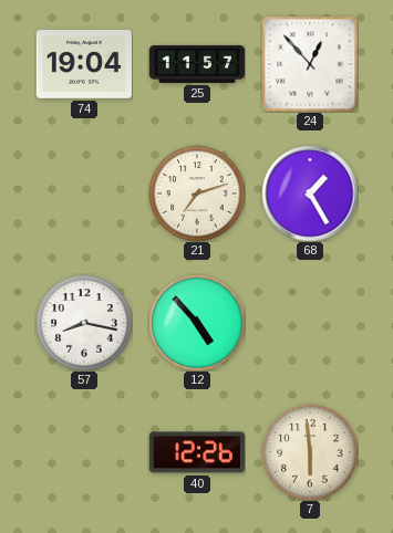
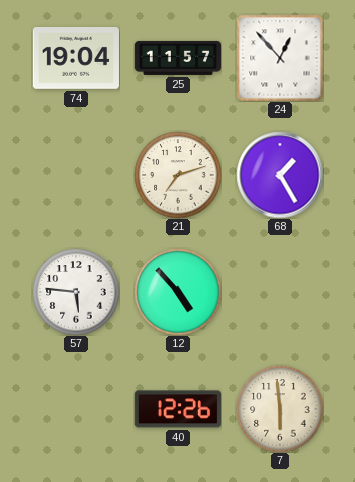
57: 8:17 -> 5:46 (76, 292)
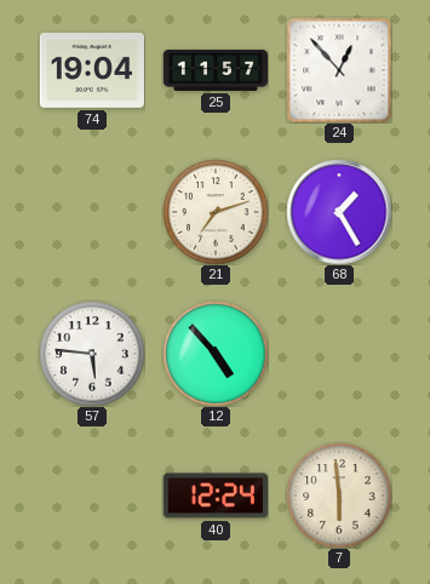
40: 12:26 -> 12:24 (216, 496)
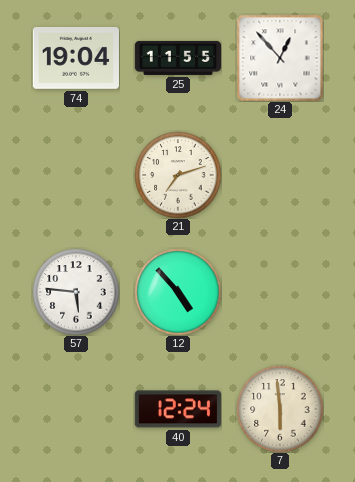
25: 11:57 -> 11:55 (177, 58)
68: 1:25 -> none (339, 212)
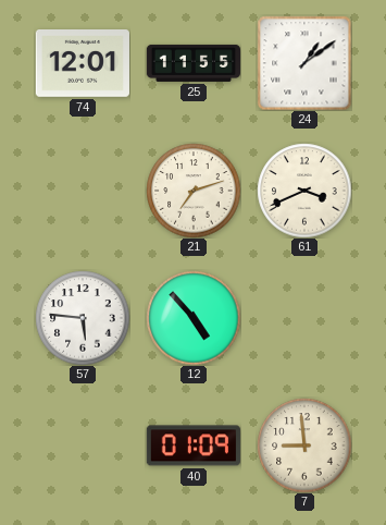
74: 19:04 -> 12:01 (83, 64)
24: 12:53 -> 1:09 (304, 63)
61: none -> 3:41 (304, 191)
40: 12:24 -> 01:09 (194, 445)
7: 5:59 -> 8:59 (304, 445)
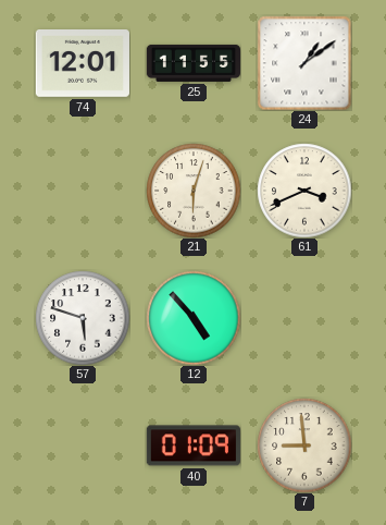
21: 7:12 -> 6:03 (194, 191)
57: 5:46 -> 5:48 (83, 318)
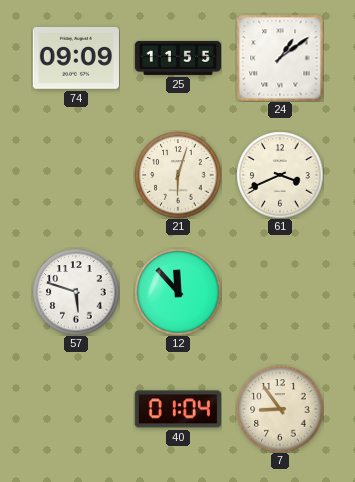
74: 12:01 -> 09:09 (76, 59)
12: 4:53 -> 11:53 (178, 292)
40: 01:09 -> 01:04 (178, 409)
7: 8:59 -> 8:54 (280, 409)
